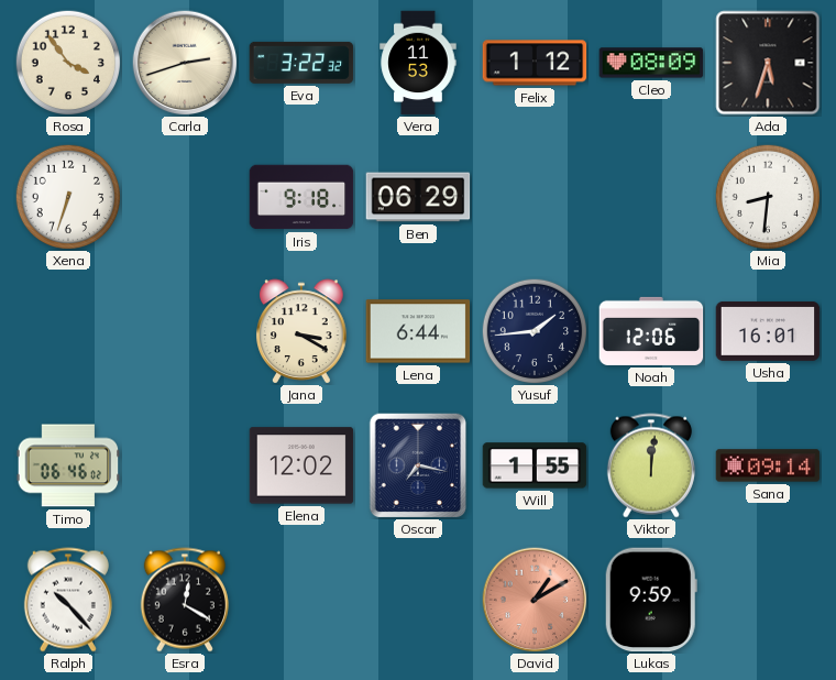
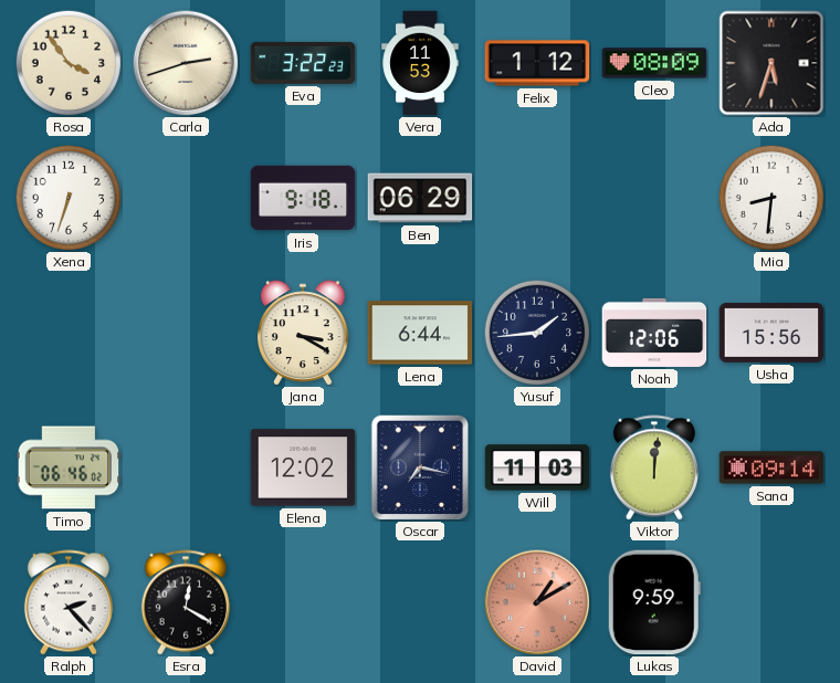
Eva: 3:22:32 -> 3:22:23 (303, 63)
Usha: 16:01 -> 15:56 (771, 333)
Will: 1:55 -> 11:03 (537, 467)
Ralph: 10:23 -> 2:23 (69, 602)
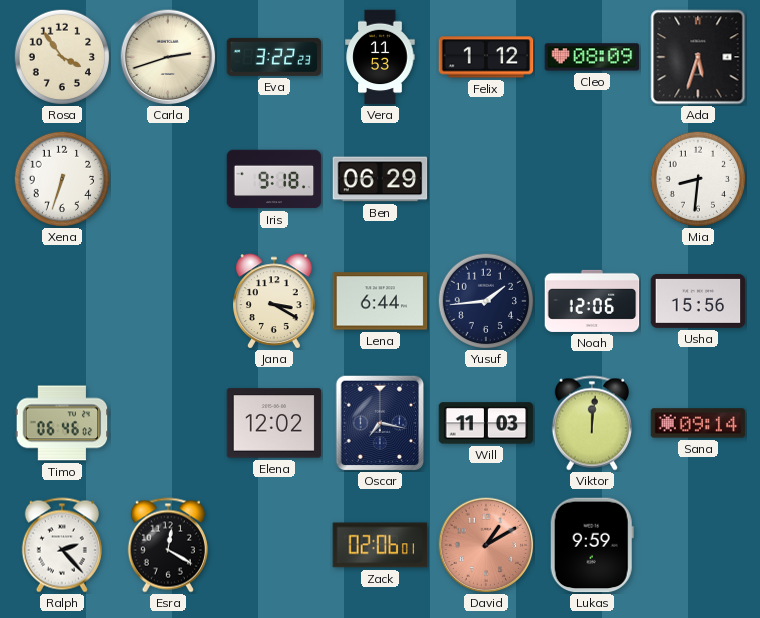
Zack: none -> 02:06 (380, 545)
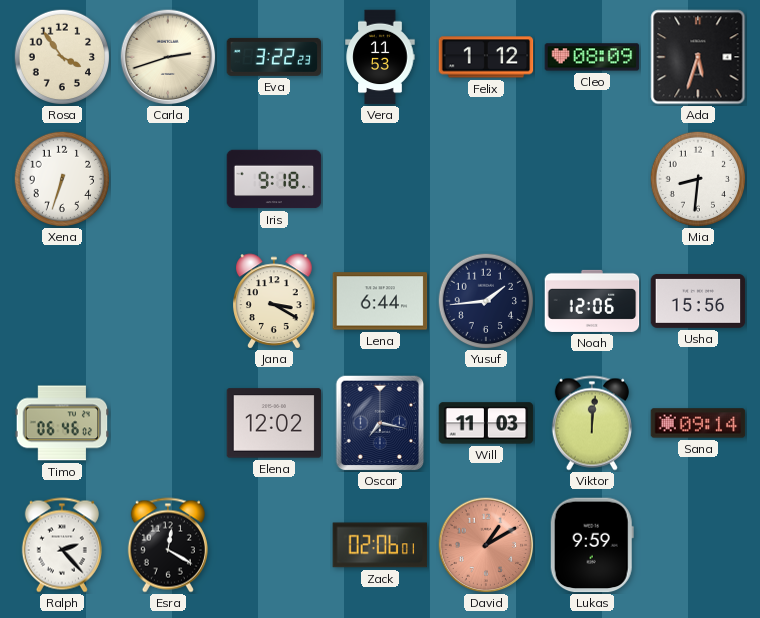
Ben: 06:29 -> none (380, 179)
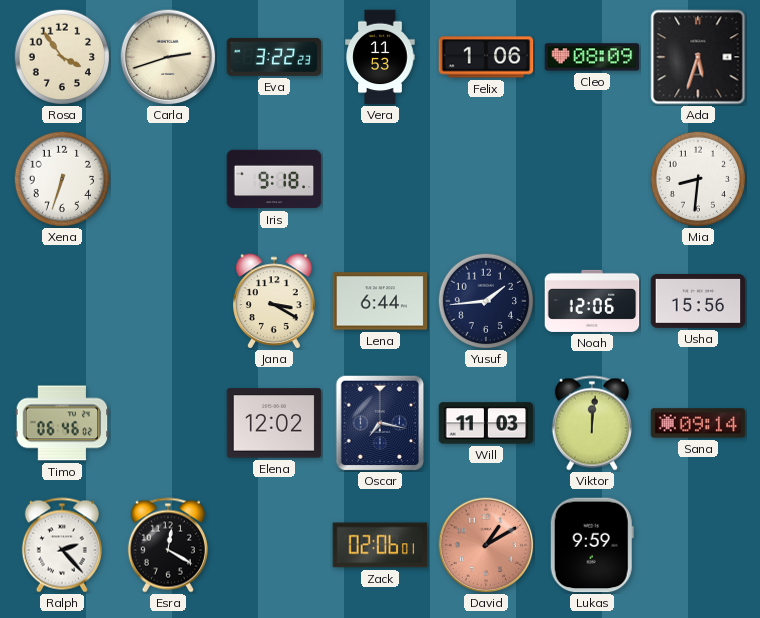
Felix: 1:12 -> 1:06 (486, 57)
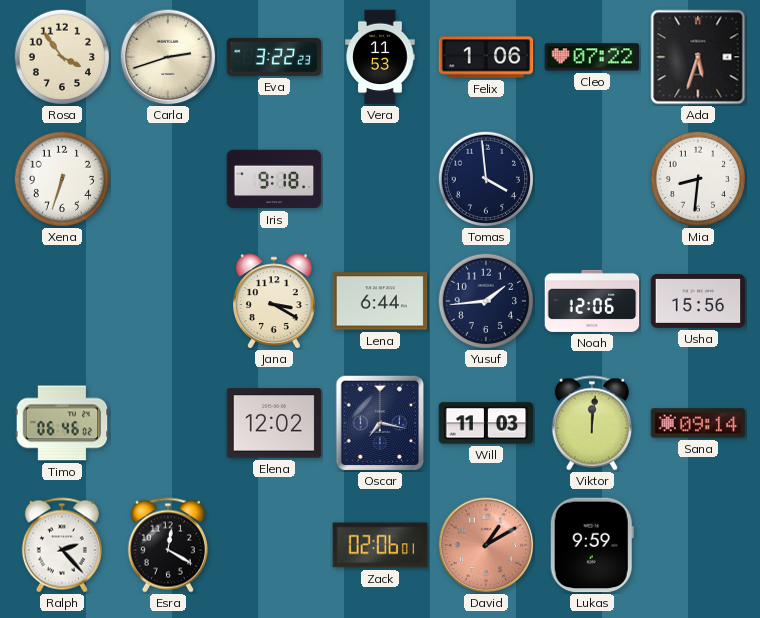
Cleo: 08:09 -> 07:22 (592, 57)
Tomas: none -> 3:59 (486, 179)
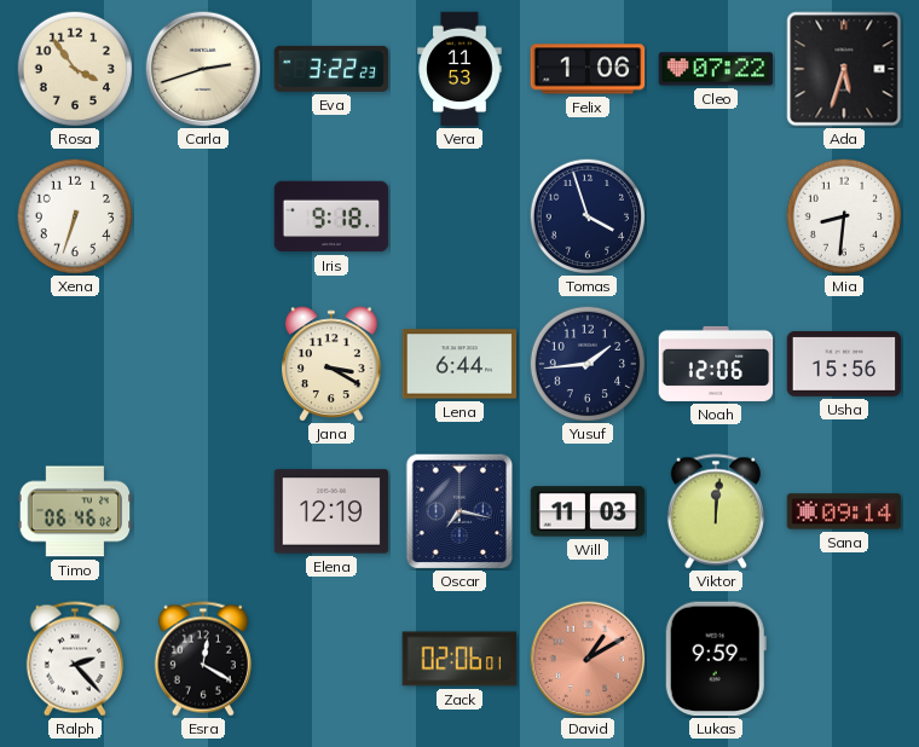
Tomas: 3:59 -> 3:57 (588, 216)
Elena: 12:02 -> 12:19 (331, 511)
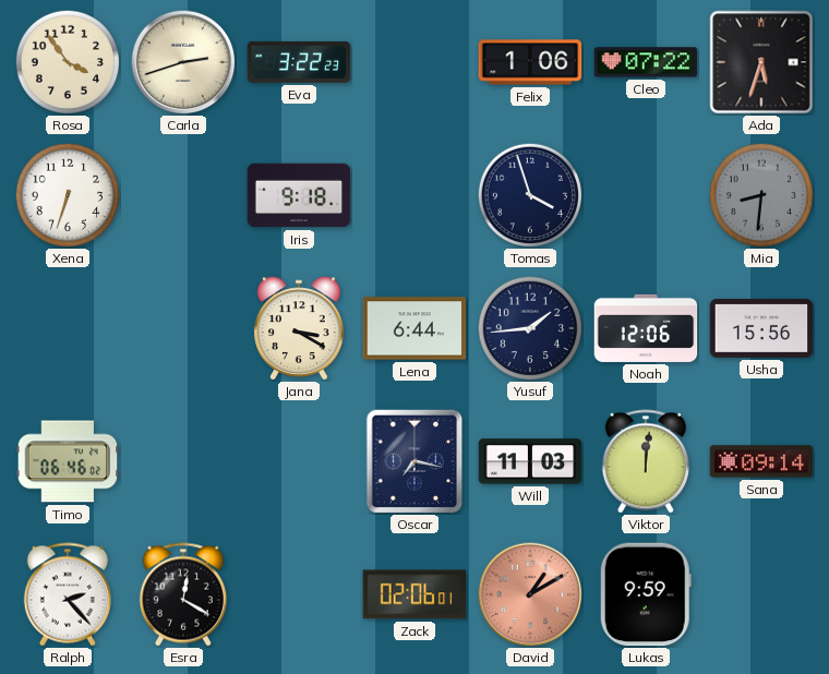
Vera: 11:53 -> none (459, 69)
Mia dial: white -> grey (761, 195)
Elena: 12:19 -> none (331, 511)
